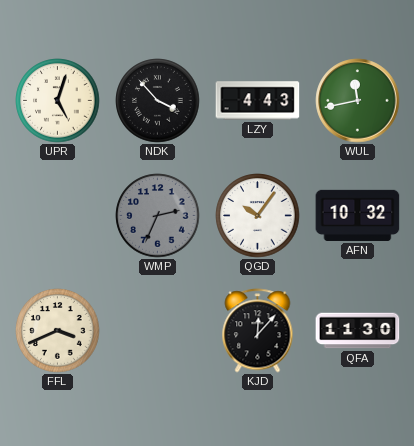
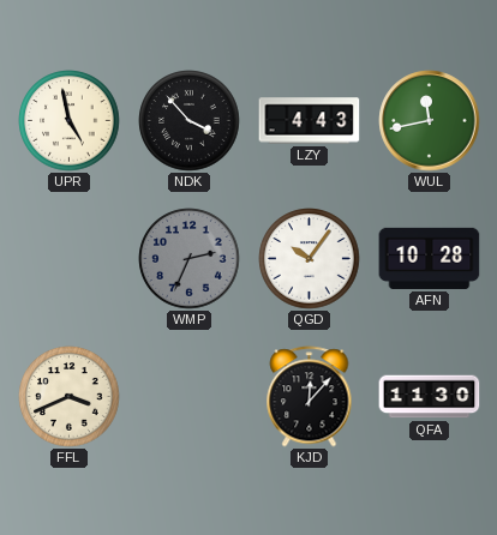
UPR: 5:03 -> 4:58 (70, 121)
AFN: 10:32 -> 10:28 (430, 258)
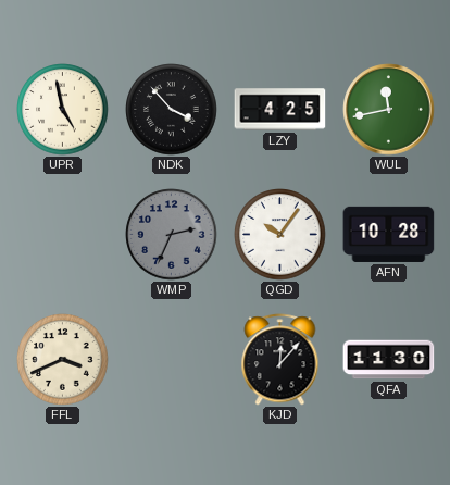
LZY: 4:43 -> 4:25 (280, 110)
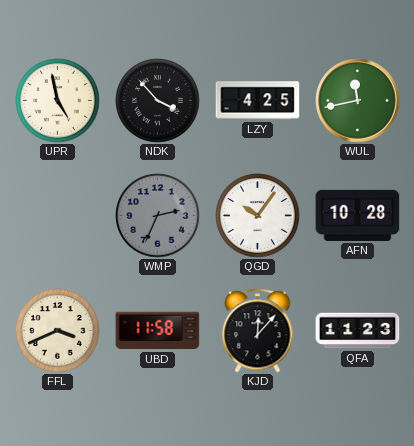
UBD: none -> 11:58 (158, 331)
QFA: 11:30 -> 11:23 (358, 331)
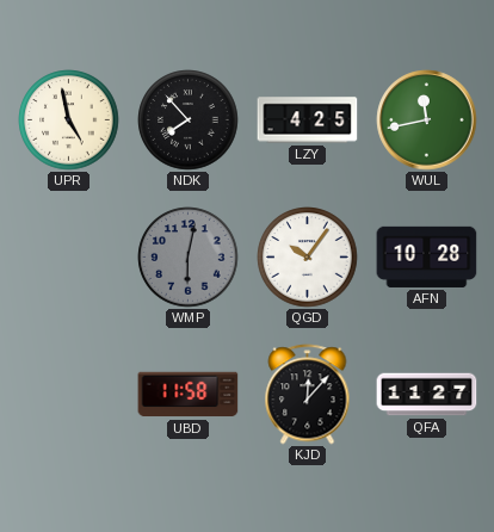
NDK: 3:53 -> 7:53 (189, 120)
WMP: 2:34 -> 6:02 (189, 258)
FFL: 3:41 -> none (58, 331)
QFA: 11:23 -> 11:27 (427, 395)
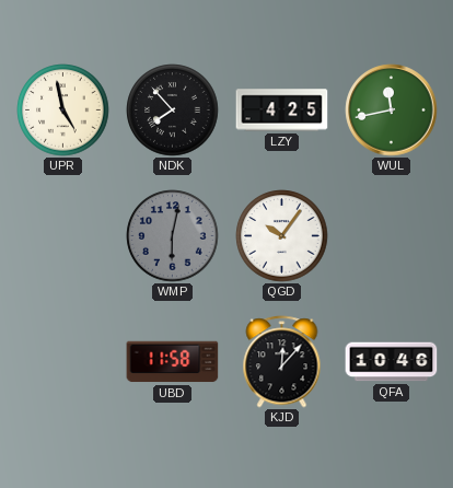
AFN: 10:28 -> none (427, 256)
QFA: 11:27 -> 10:46 (392, 362)
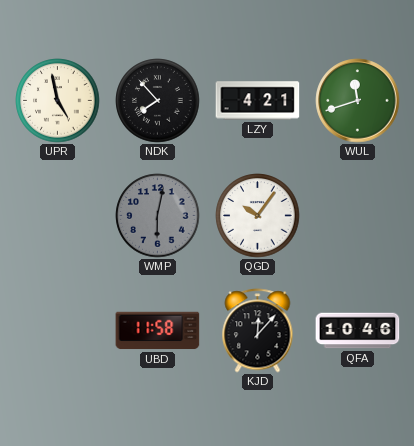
LZY: 4:25 -> 4:21 (258, 101)
WUL: 11:43 -> 11:42 (358, 101)
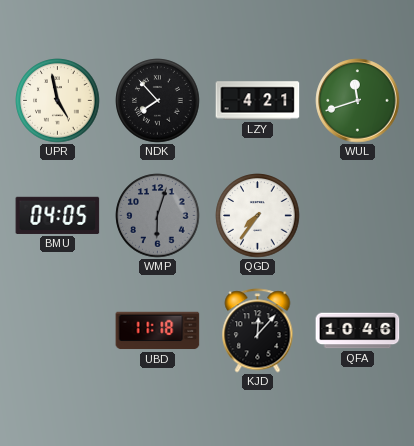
BMU: none -> 04:05 (58, 215)
WMP: 6:02 -> 6:03 (158, 216)
QGD: 10:06 -> 7:36 (258, 216)
UBD: 11:58 -> 11:18 (158, 331)
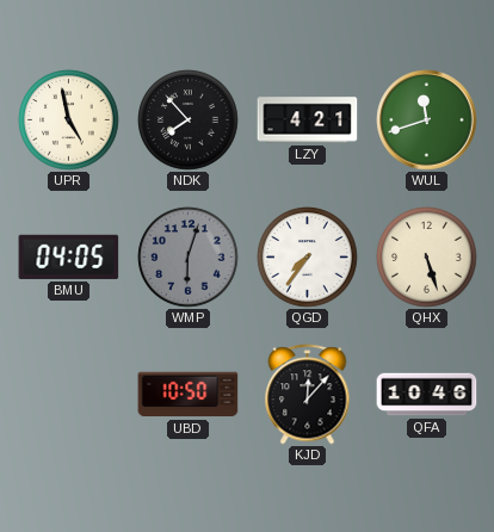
QHX: none -> 5:27 (427, 258)
UBD: 11:18 -> 10:50 (189, 395)
